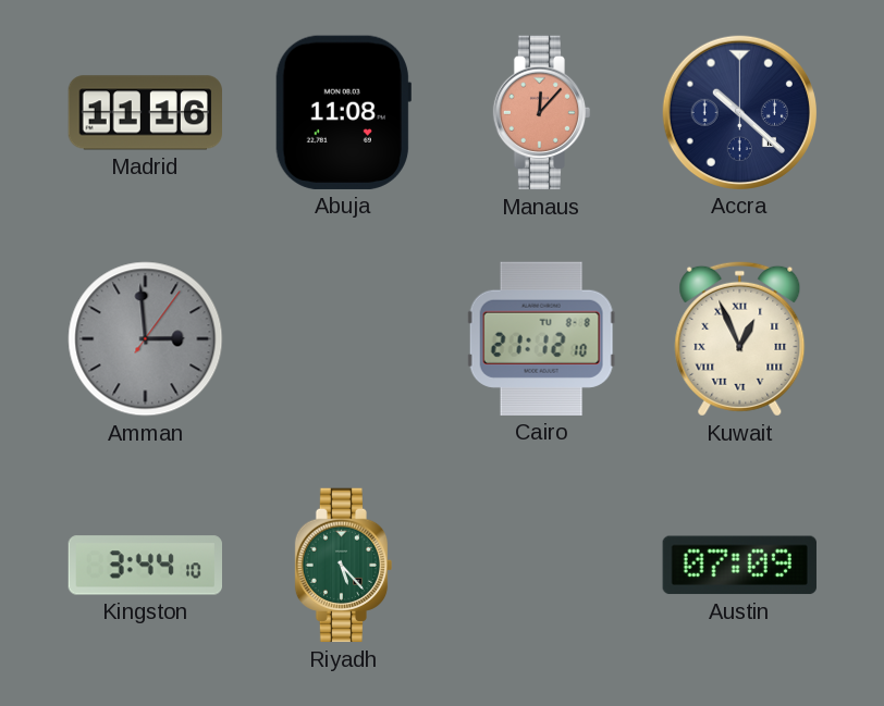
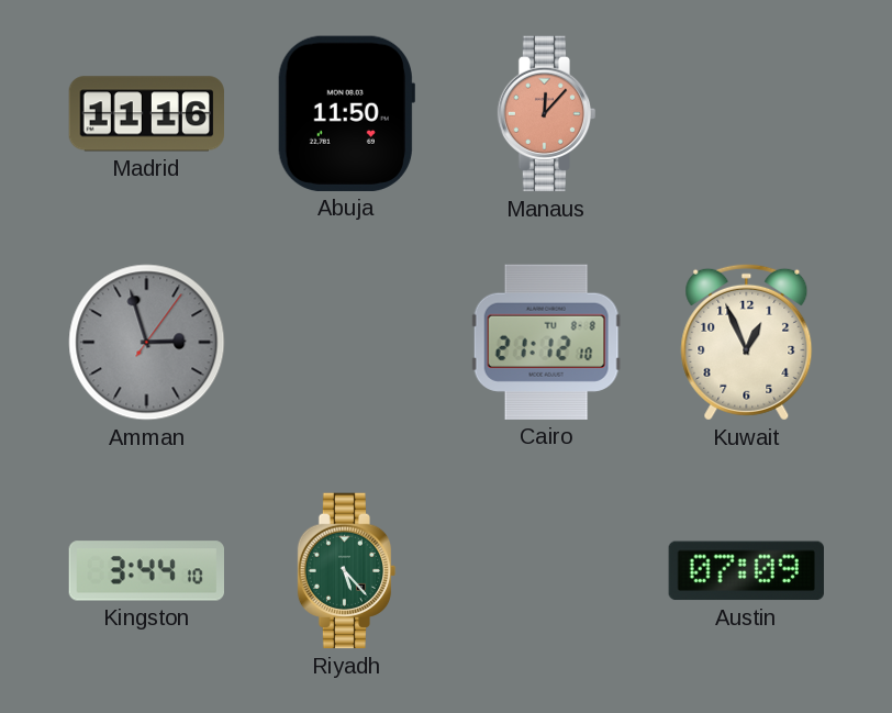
Abuja: 11:08 -> 11:50 (346, 113)
Accra: 10:22 -> none (739, 112)
Amman: 2:59 -> 2:57 (147, 343)
Kuwait numerals: Roman -> Arabic (747, 342)
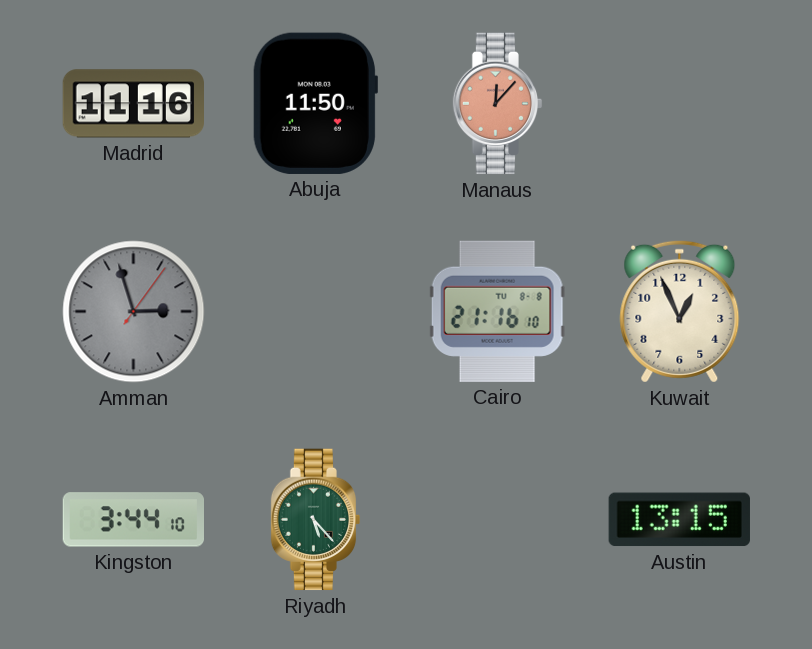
Cairo: 21:12 -> 21:16 (497, 311)
Austin: 07:09 -> 13:15 (679, 520)
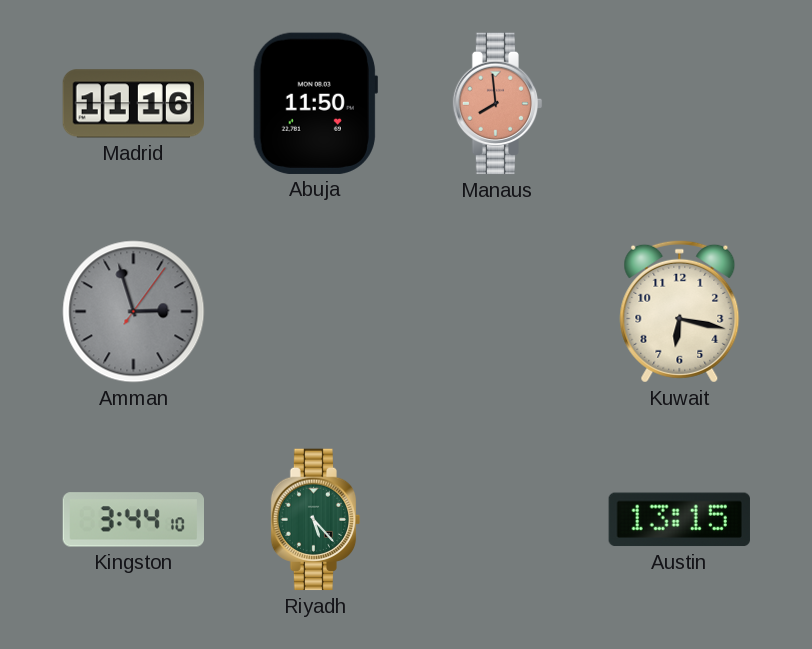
Manaus: 12:07 -> 7:59 (498, 104)
Cairo: 21:16 -> none (497, 311)
Kuwait: 12:56 -> 6:17 (680, 311)
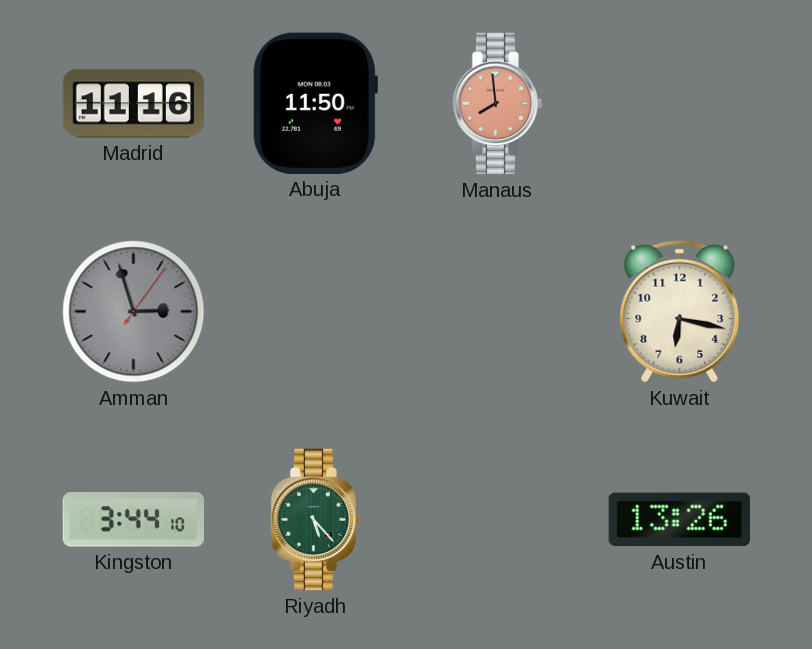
Austin: 13:15 -> 13:26 (679, 520)
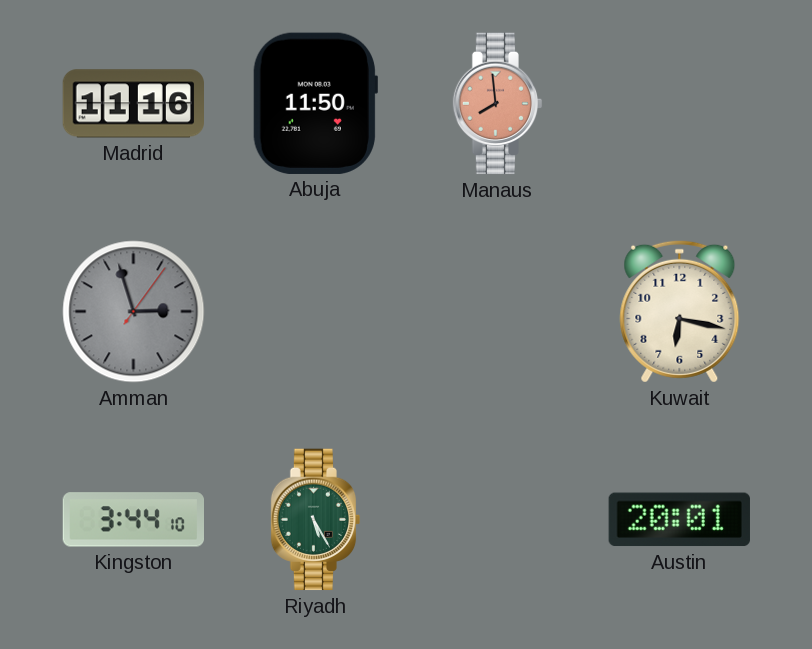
Riyadh: 5:23 -> 5:25 (316, 520)
Austin: 13:26 -> 20:01 (679, 520)
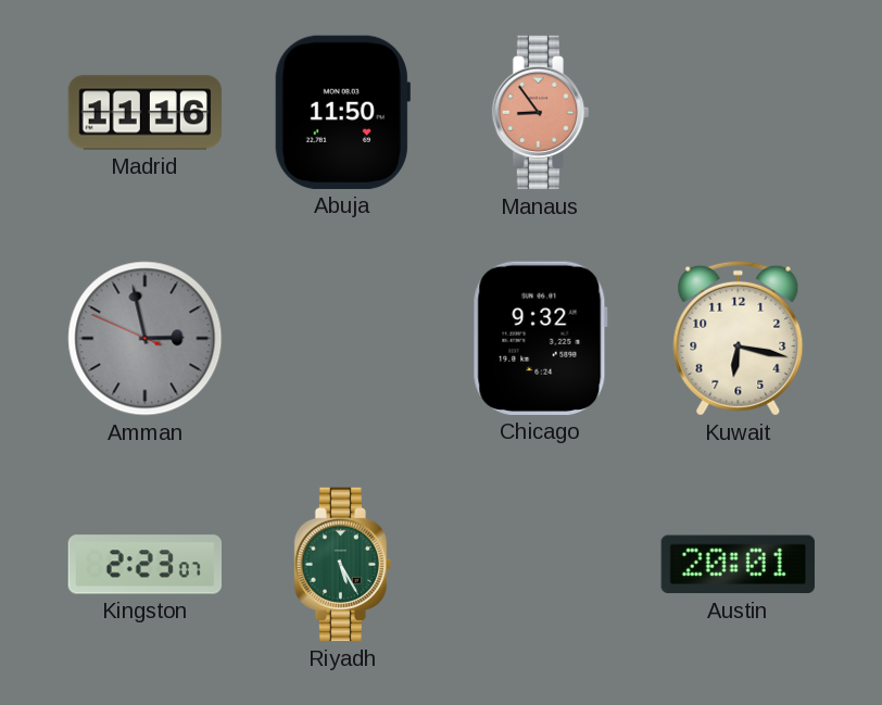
Manaus: 7:59 -> 8:54 (541, 113)
Amman: 2:57:06 -> 2:57:49 (146, 339)
Chicago: none -> 9:32 (540, 338)
Kingston: 3:44 -> 2:23 (144, 565)
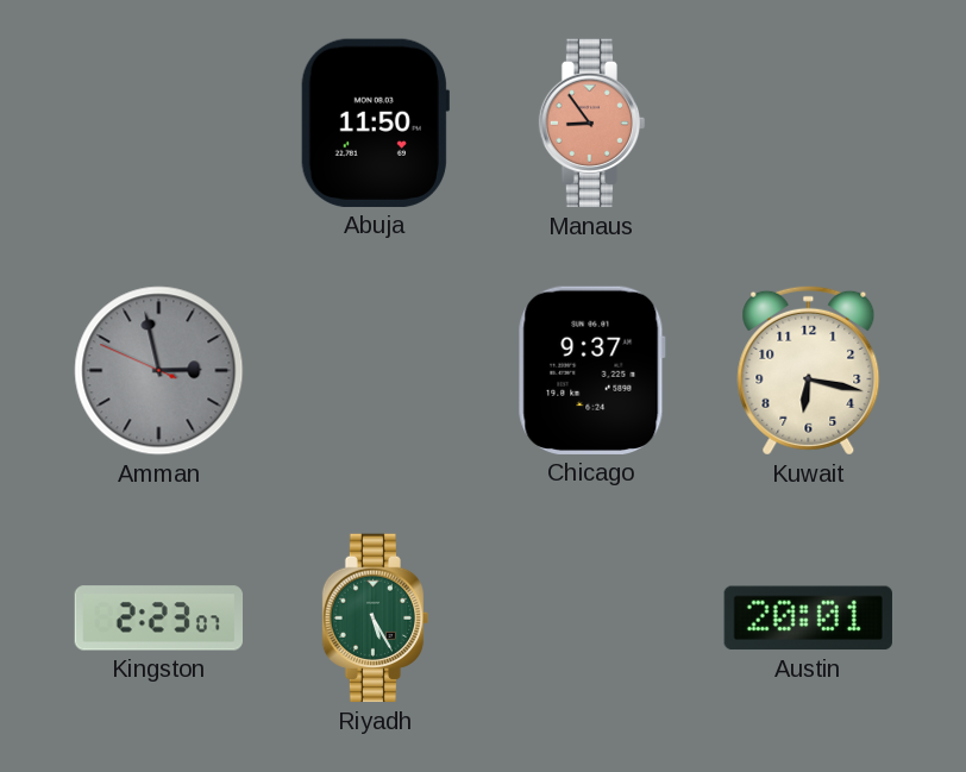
Madrid: 11:16 -> none (144, 113)
Chicago: 9:32 -> 9:37 (591, 370)
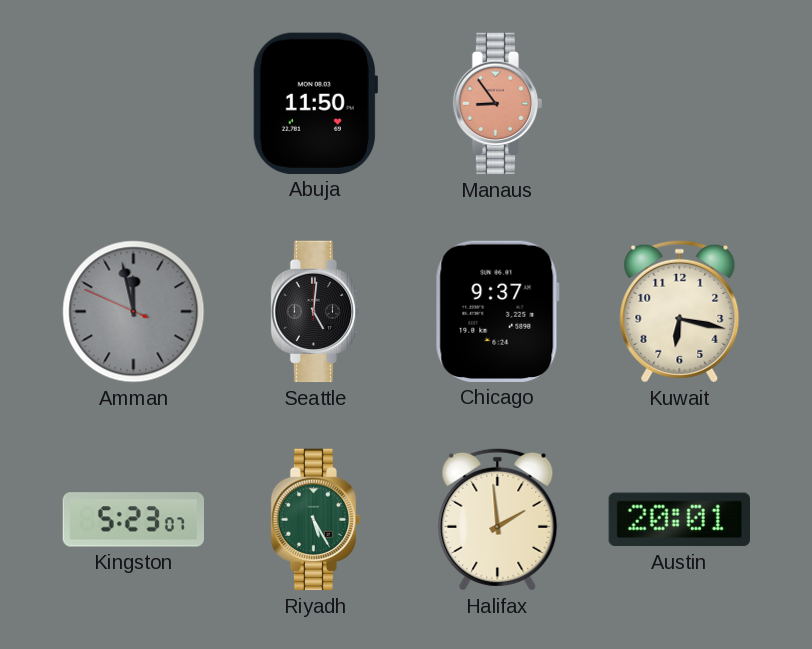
Amman: 2:57 -> 11:57 (134, 312)
Seattle: none -> 5:01 (316, 312)
Kingston: 2:23 -> 5:23 (133, 520)
Halifax: none -> 1:59 (498, 519)
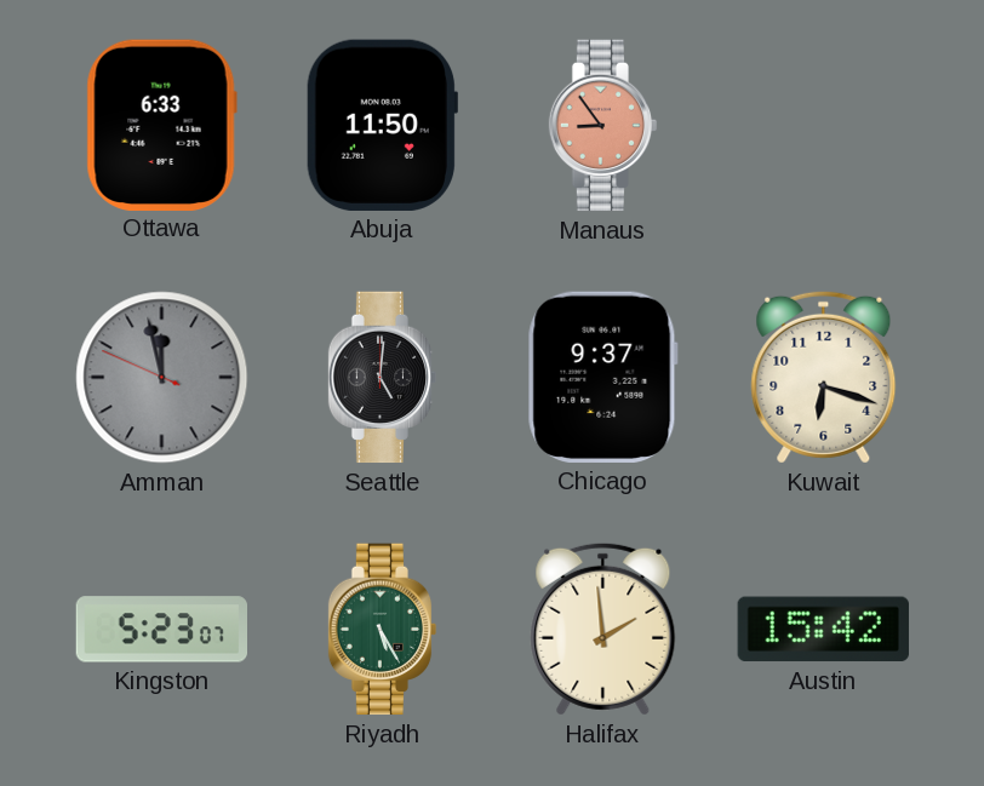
Ottawa: none -> 6:33 (161, 125)
Kuwait: 6:17 -> 6:18 (824, 377)
Austin: 20:01 -> 15:42 (823, 630)
